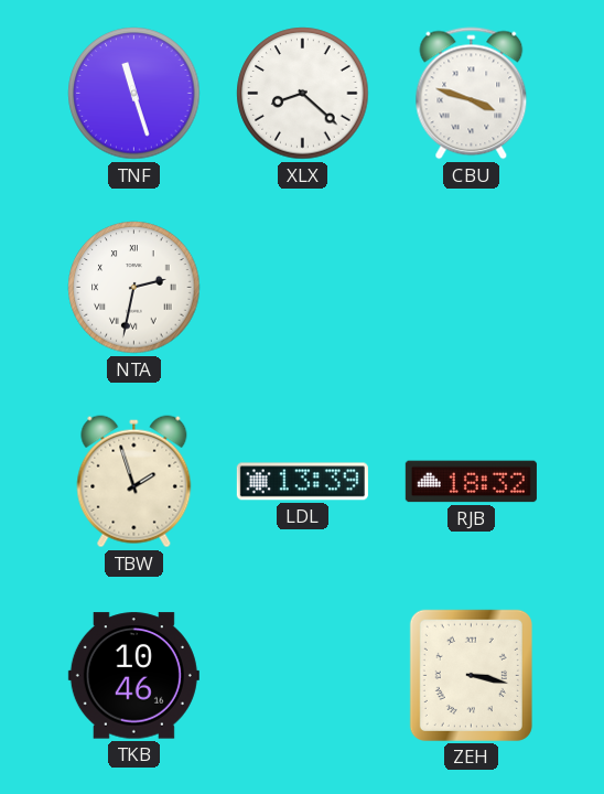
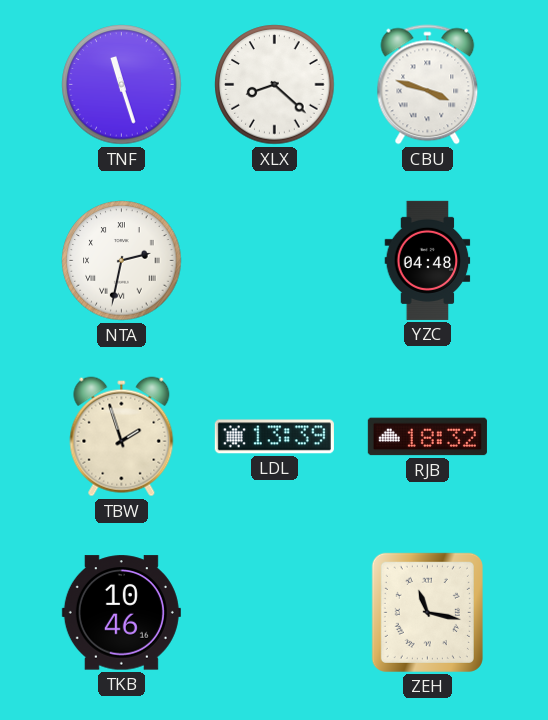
YZC: none -> 04:48 (428, 260)
ZEH: 3:17 -> 11:17 (427, 612)
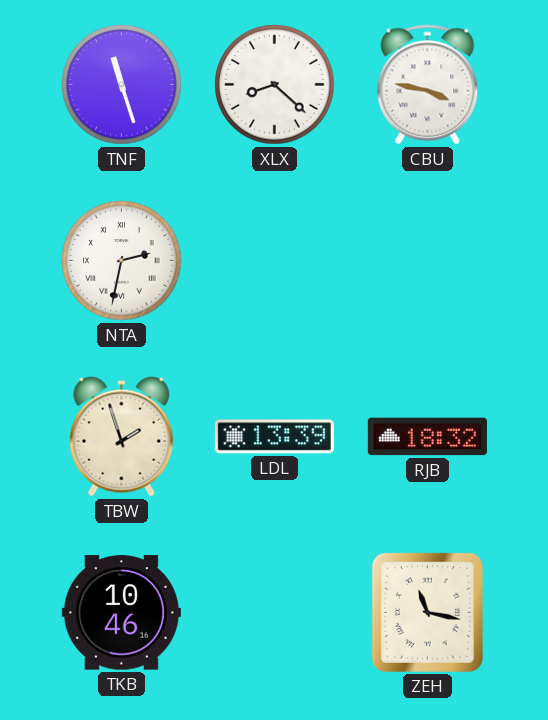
CBU: 3:48 -> 3:47 (428, 85)
YZC: 04:48 -> none (428, 260)
